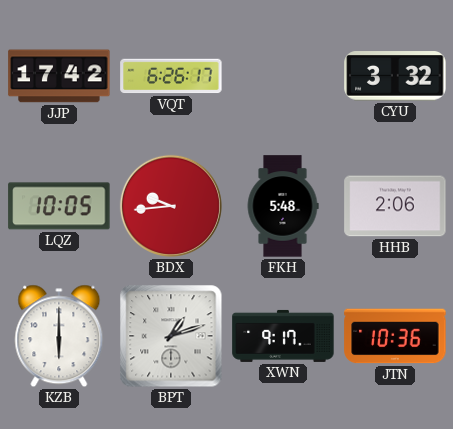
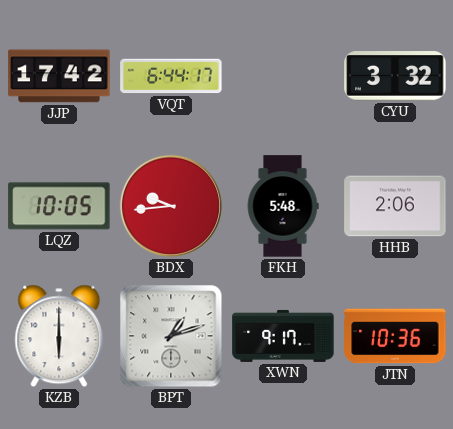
VQT: 6:26 -> 6:44 (171, 76)
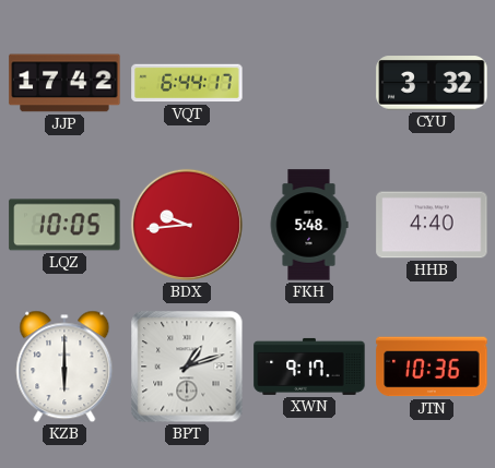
HHB: 2:06 -> 4:40 (432, 225)
